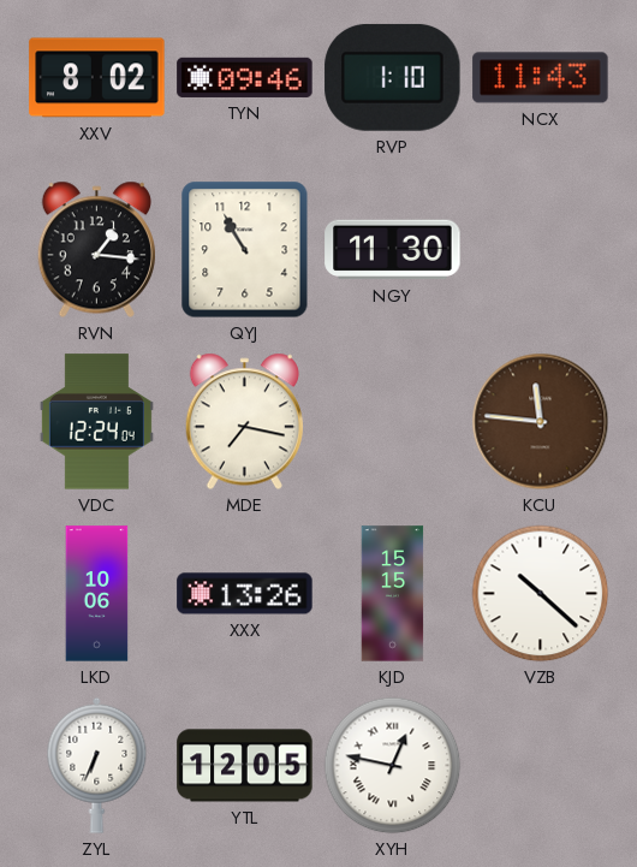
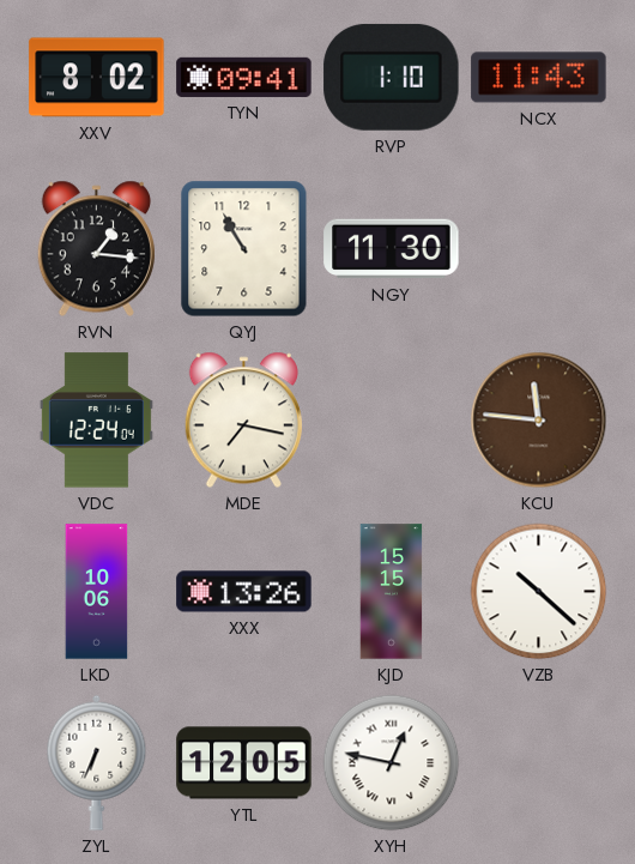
TYN: 09:46 -> 09:41 (244, 77)
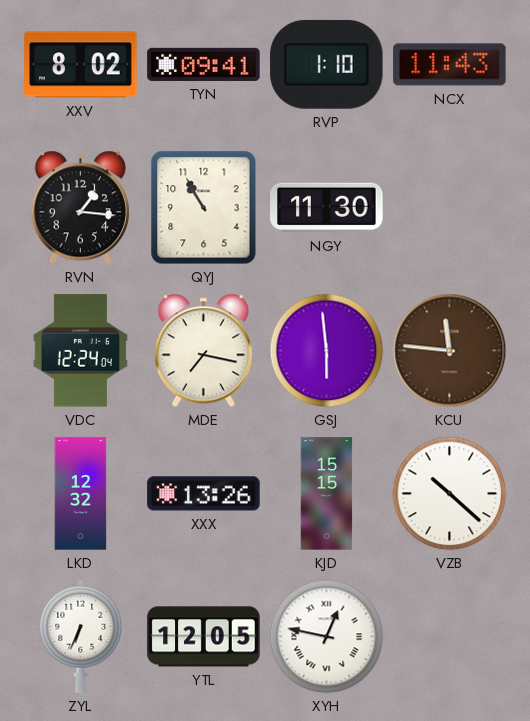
GSJ: none -> 5:59 (327, 351)
LKD: 10:06 -> 12:32 (81, 494)
